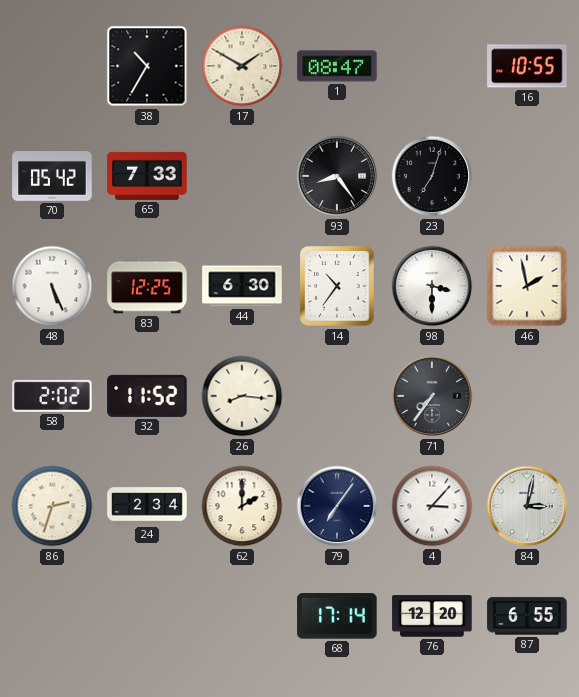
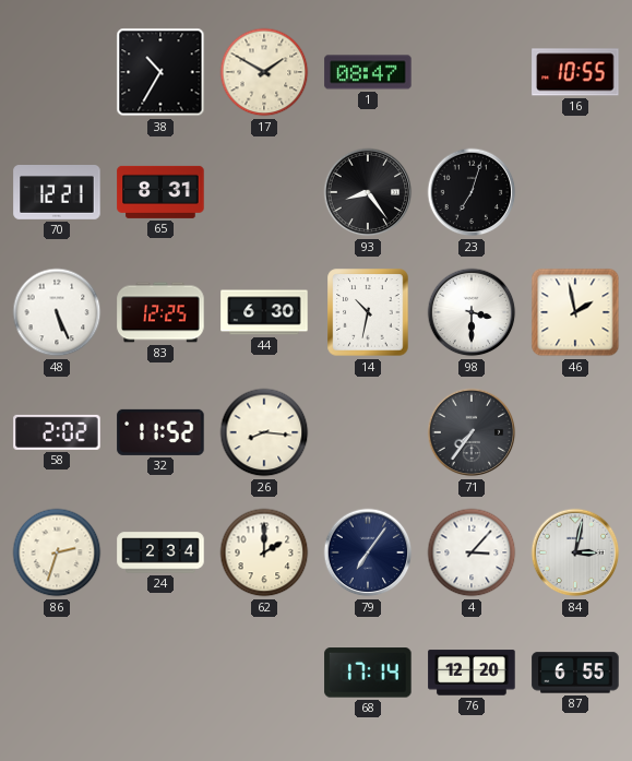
70: 05:42 -> 12:21 (57, 193)
65: 7:33 -> 8:31 (160, 192)
14: 10:36 -> 10:32 (368, 312)
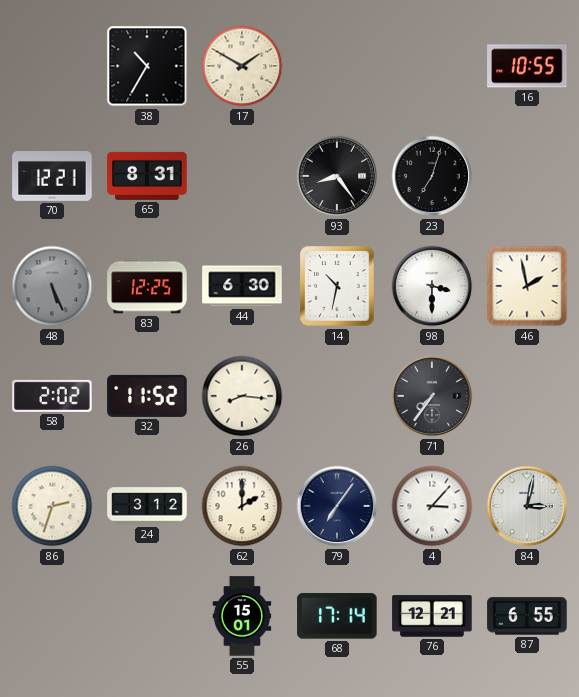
1: 08:47 -> none (368, 72)
48 dial: white -> grey (52, 286)
24: 2:34 -> 3:12 (147, 506)
55: none -> 15:01 (242, 616)
76: 12:20 -> 12:21 (432, 616)
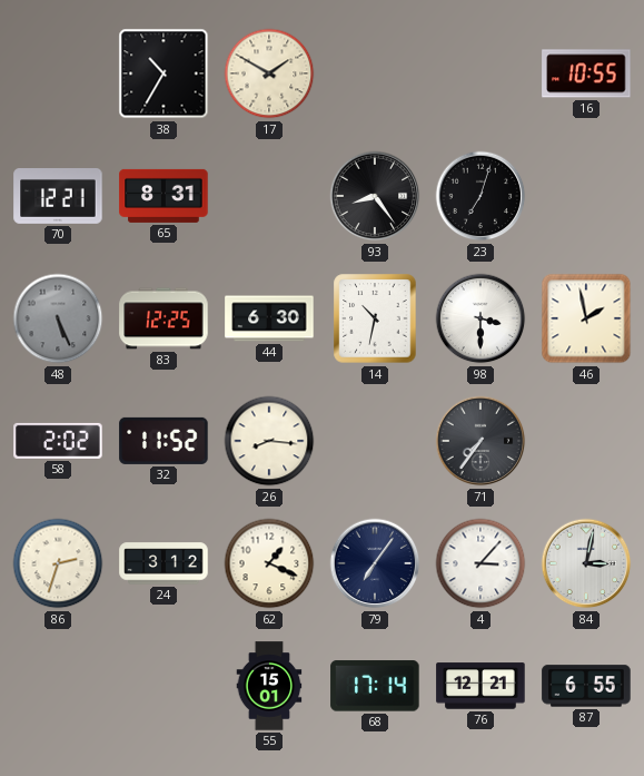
62: 2:00 -> 1:19 (269, 563)
